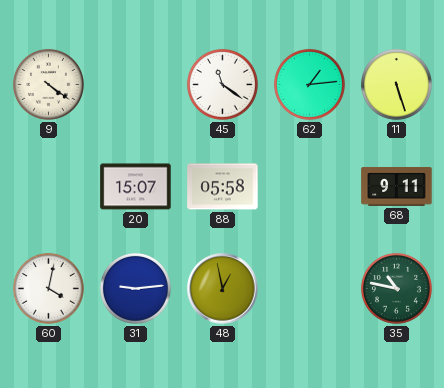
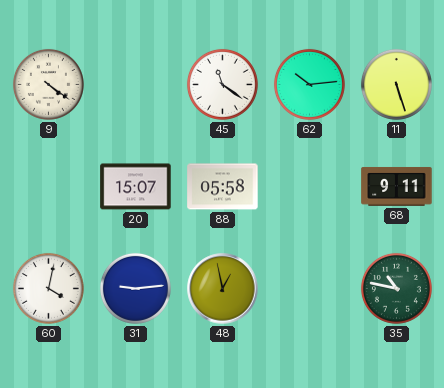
62: 1:14 -> 10:14 (309, 84)
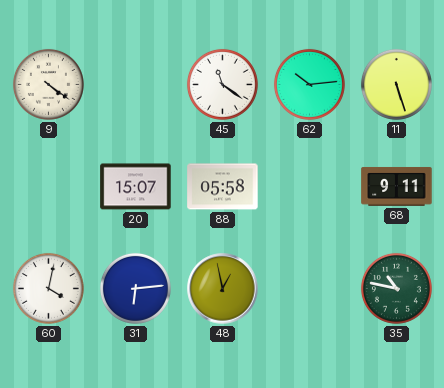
31: 9:14 -> 6:14 (135, 288)
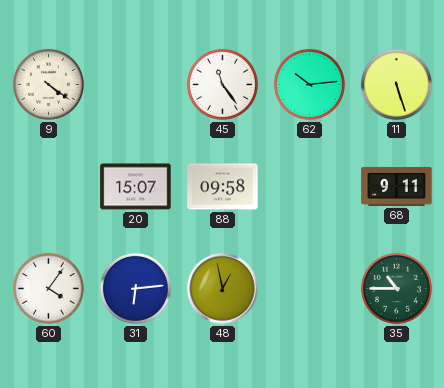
45: 11:21 -> 11:24 (222, 84)
88: 05:58 -> 09:58 (223, 187)
60: 4:02 -> 4:06 (48, 288)
35: 10:47 -> 10:45 (396, 288)
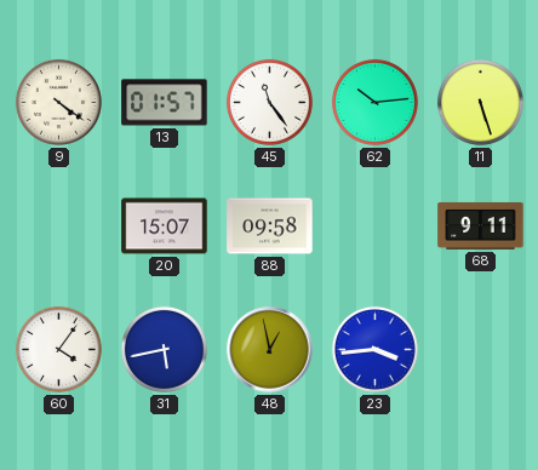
13: none -> 01:57 (165, 103)
31: 6:14 -> 5:43 (164, 349)
23: none -> 3:44 (374, 349)
35: 10:45 -> none (396, 288)
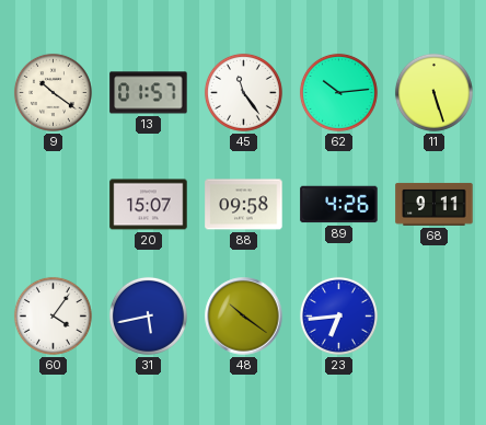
9: 4:21 -> 10:21 (53, 92)
89: none -> 4:26 (339, 205)
48: 12:58 -> 10:21 (244, 317)
23: 3:44 -> 6:44 (338, 315)
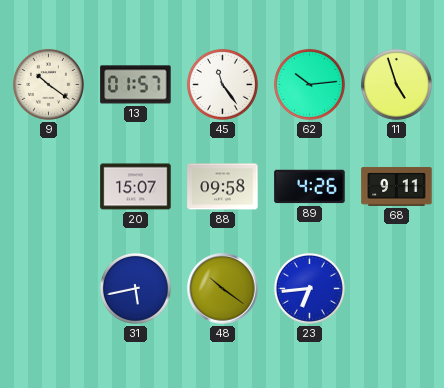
11: 5:27 -> 4:57 (396, 84)
60: 4:06 -> none (53, 315)
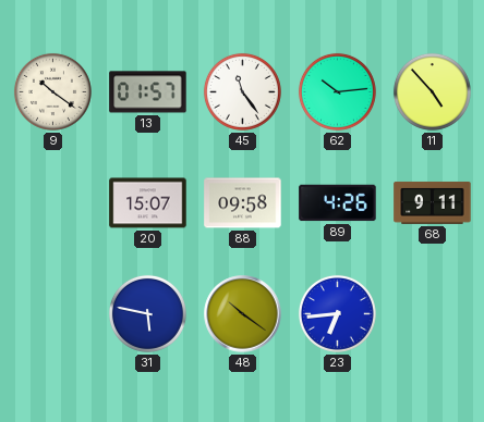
11: 4:57 -> 4:53 (432, 91)
31: 5:43 -> 5:47 (147, 313)
